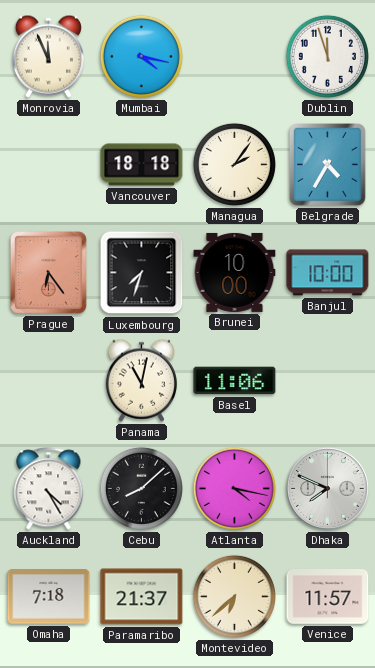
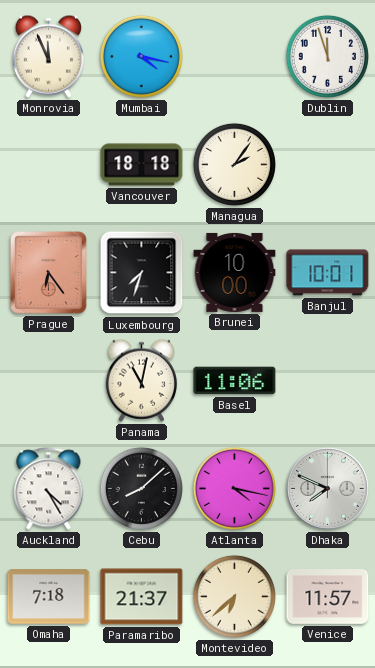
Belgrade: 4:35 -> none (328, 165)
Banjul: 10:00 -> 10:01 (328, 273)
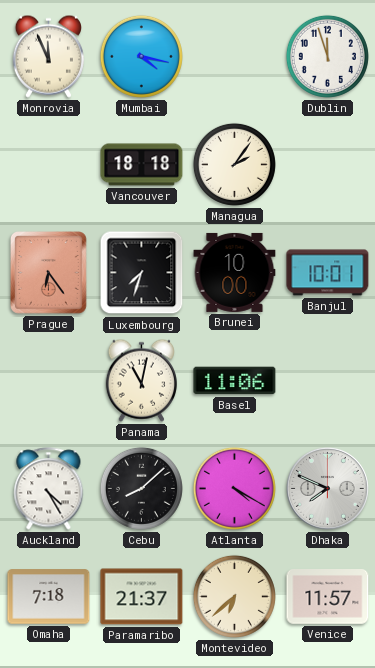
Atlanta: 4:17 -> 4:20 (234, 488)
